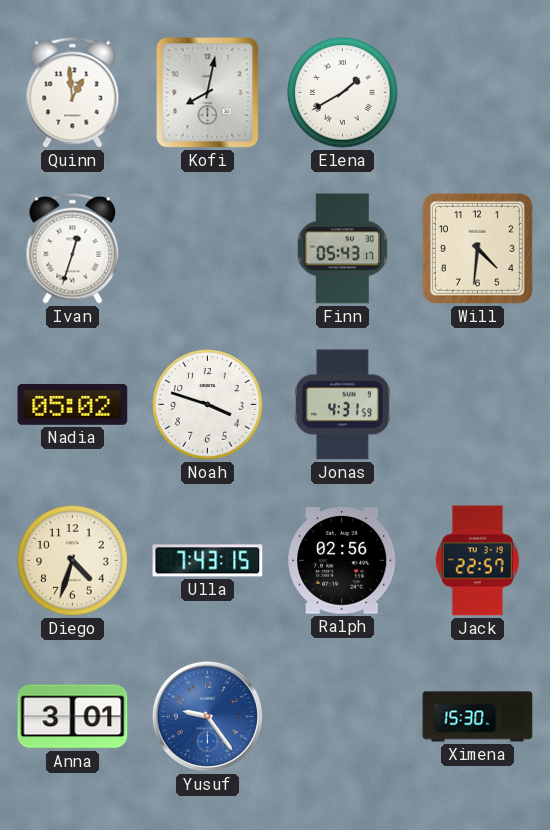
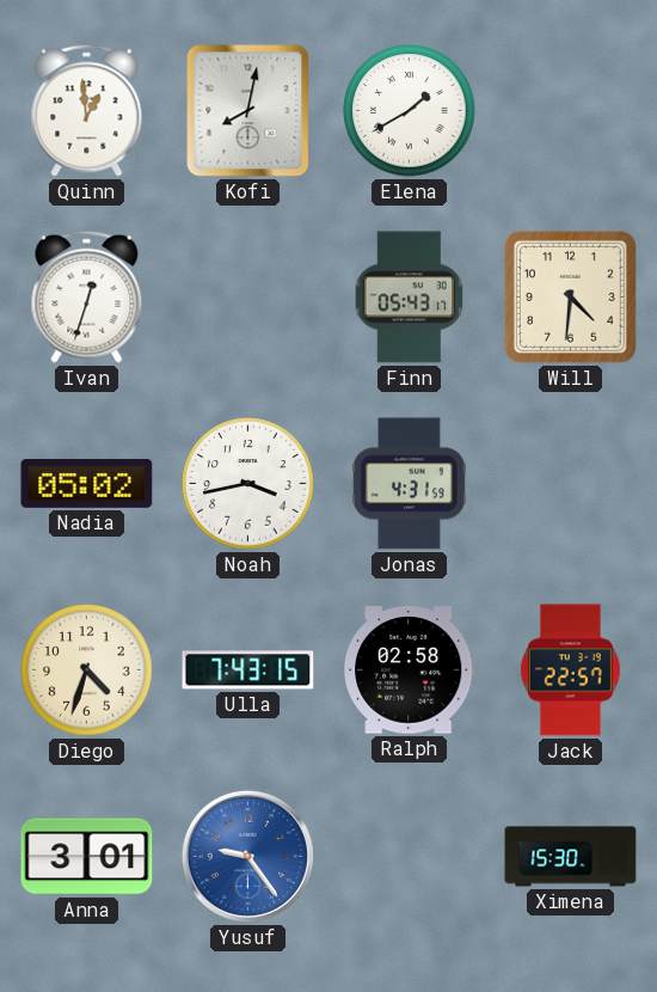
Noah: 3:48 -> 3:43 (248, 484)
Ralph: 02:56 -> 02:58 (410, 670)
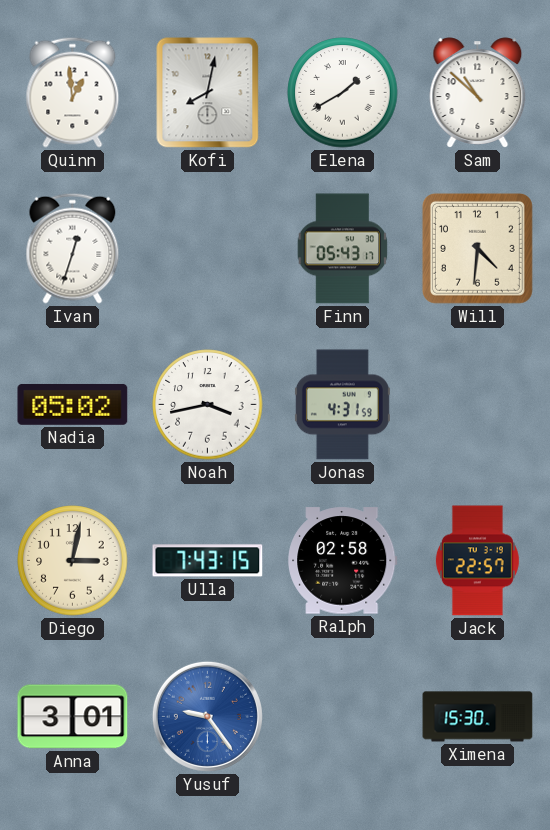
Sam: none -> 10:52 (478, 93)
Diego: 4:33 -> 3:02 (73, 561)
